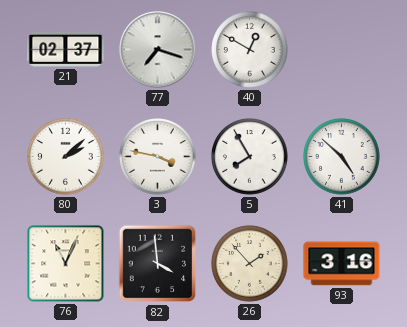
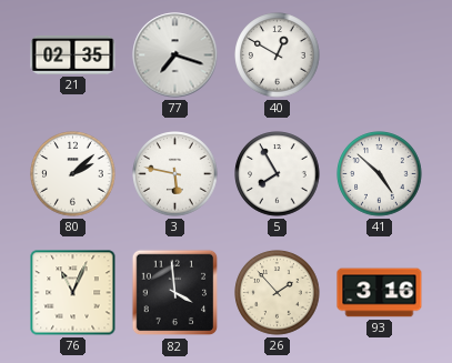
21: 02:37 -> 02:35 (73, 54)
3: 3:47 -> 5:47 (175, 174)
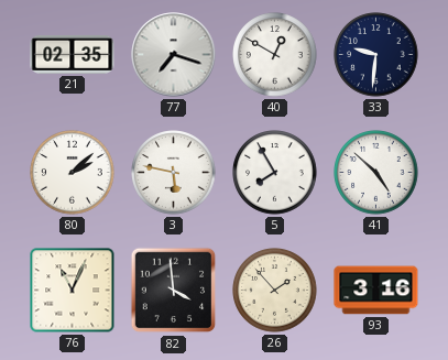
33: none -> 9:31 (376, 55)
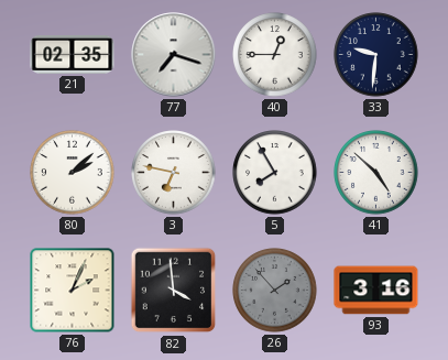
40: 12:50 -> 12:45 (275, 55)
3: 5:47 -> 6:47 (174, 173)
76: 11:04 -> 2:04 (73, 291)
26 dial: cream -> grey (275, 291)
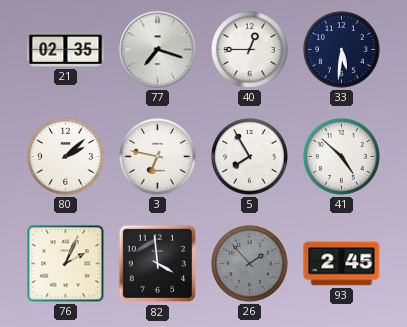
33: 9:31 -> 5:31 (342, 50)
93: 3:16 -> 2:45 (342, 264)
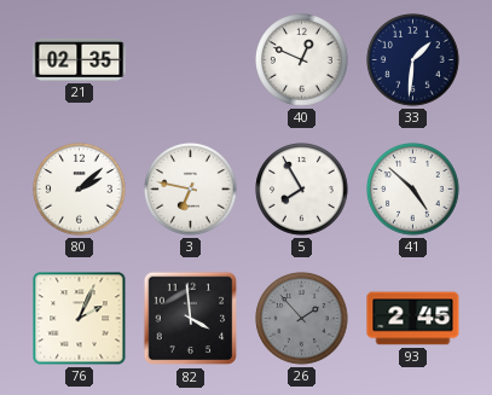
77: 7:18 -> none (158, 50)
40: 12:45 -> 12:49 (302, 60)
33: 5:31 -> 1:31 (413, 60)
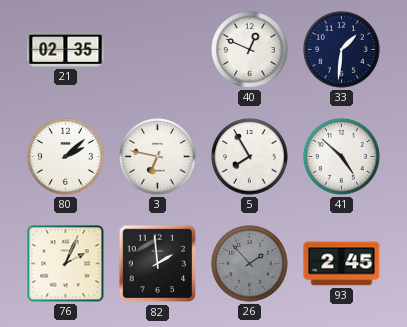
82: 3:59 -> 1:59 (158, 264)
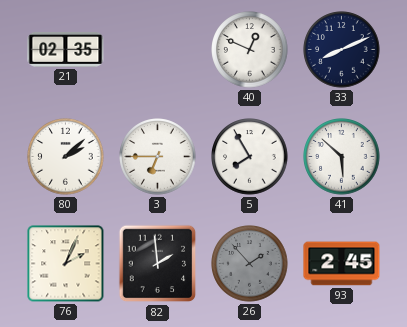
33: 1:31 -> 8:11 (342, 50)
3: 6:47 -> 6:45 (158, 157)
41: 4:52 -> 5:52 (342, 157)
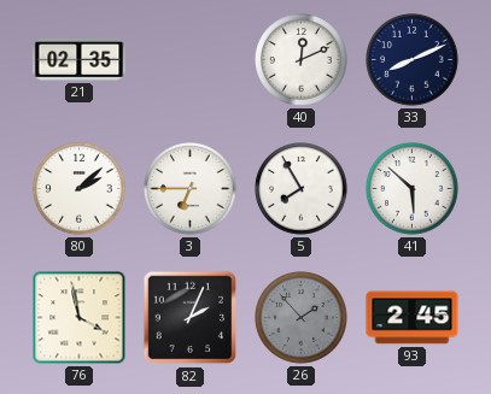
40: 12:49 -> 12:11 (302, 60)
76: 2:04 -> 3:58 (80, 318)
82: 1:59 -> 2:04 (191, 318)
